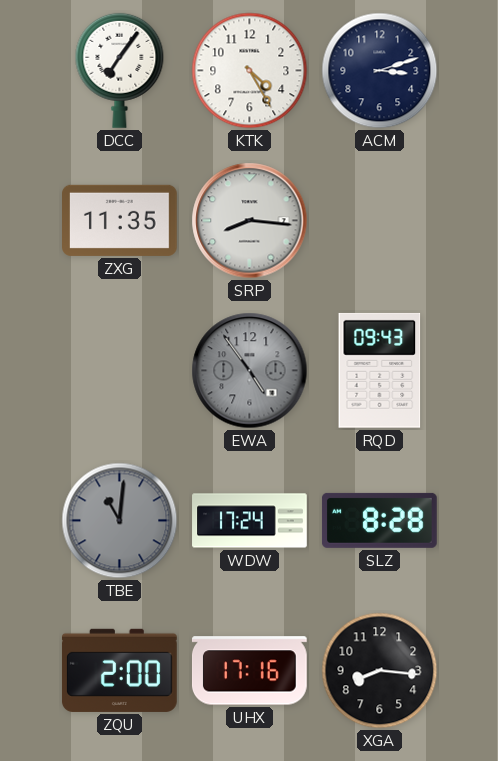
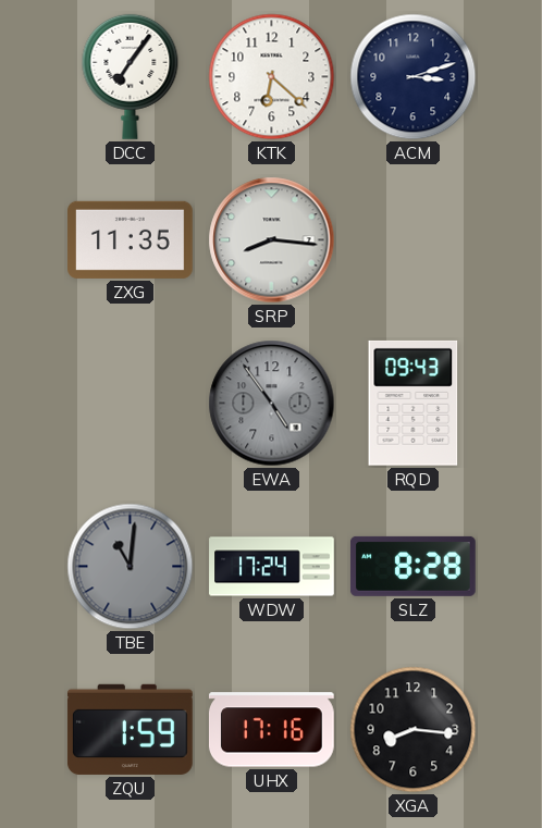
KTK: 4:25 -> 6:22 (272, 77)
ZQU: 2:00 -> 1:59 (131, 729)
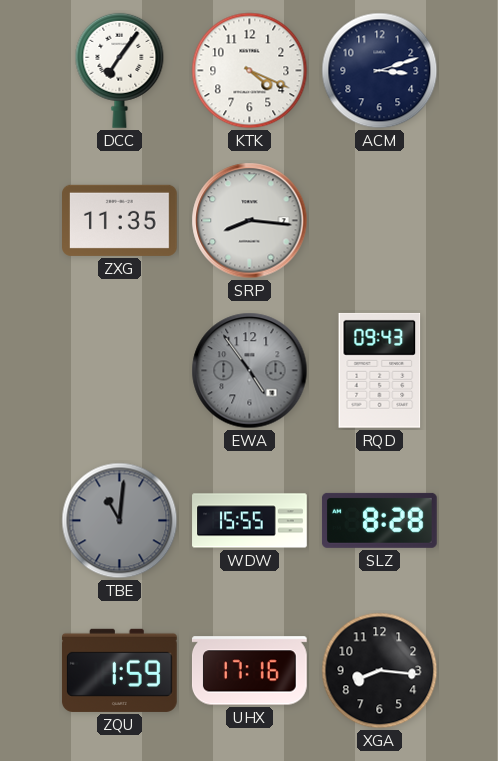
KTK: 6:22 -> 4:19 (250, 71)
WDW: 17:24 -> 15:55 (250, 521)
